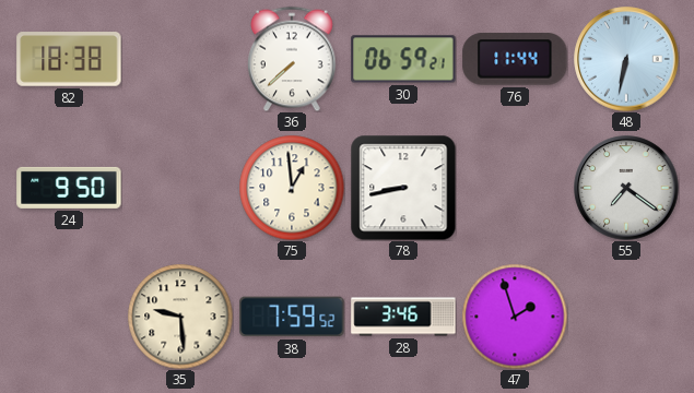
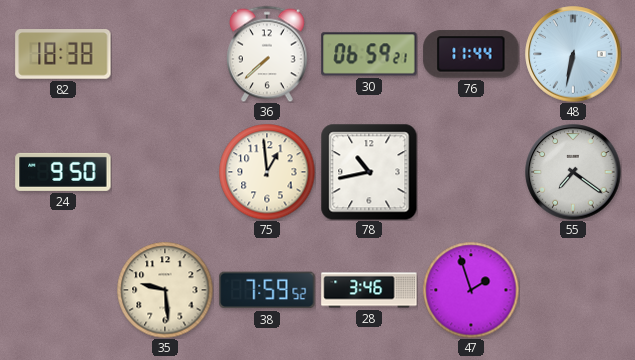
78: 8:43 -> 10:43 (369, 172)
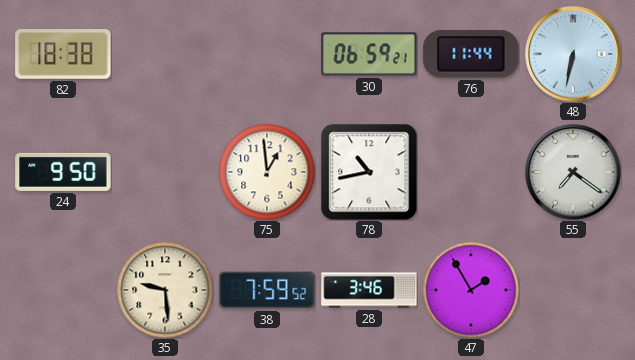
36: 7:38 -> none (268, 54)
47: 1:57 -> 1:55 (471, 290)
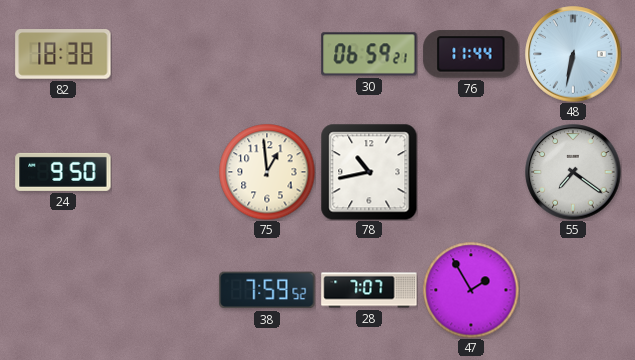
35: 9:29 -> none (165, 290)
28: 3:46 -> 7:07 (369, 290)
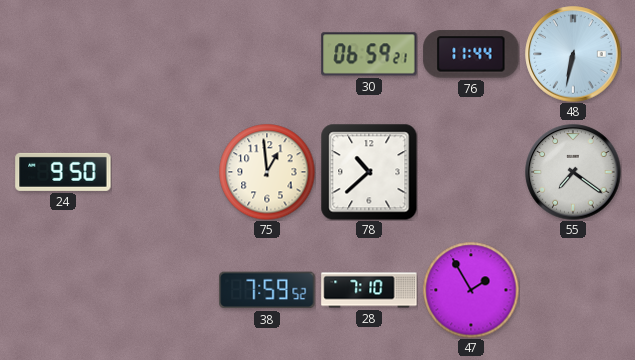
82: 18:38 -> none (63, 54)
78: 10:43 -> 10:38 (369, 172)
28: 7:07 -> 7:10 (369, 290)
